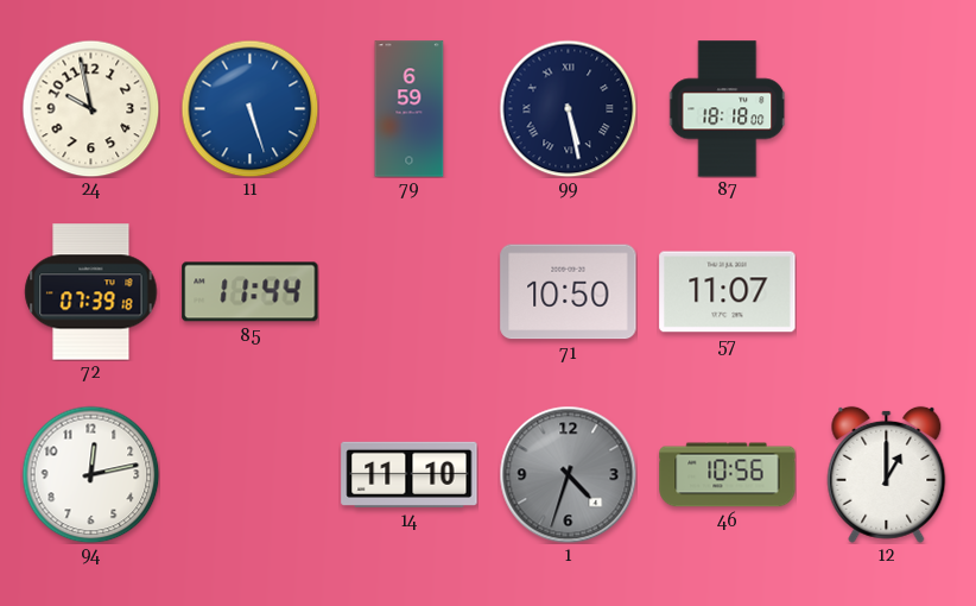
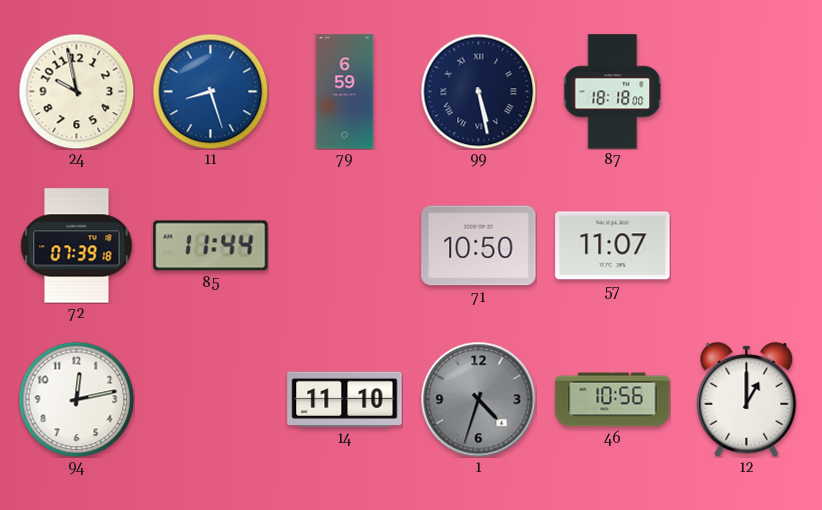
11: 5:27 -> 8:27 (210, 91)
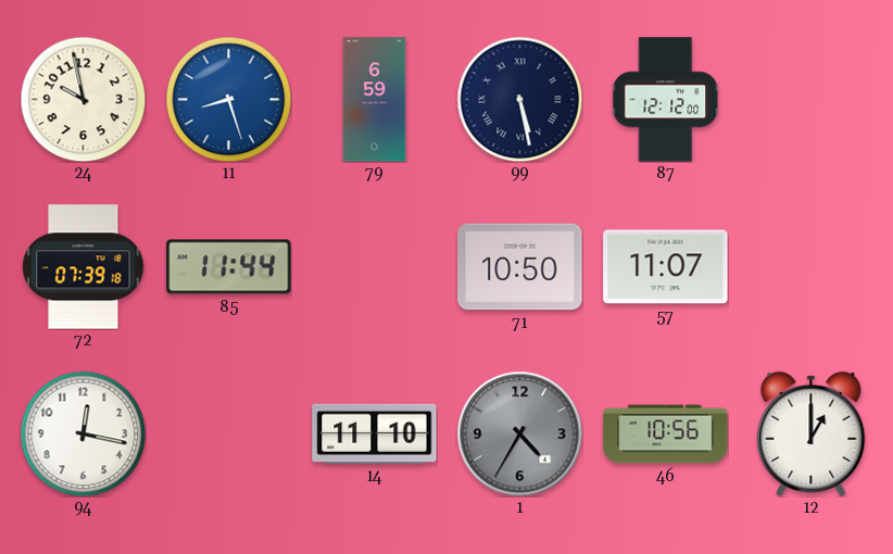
87: 18:18 -> 12:12 (666, 100)
94: 12:13 -> 12:17 (83, 433)
1: 4:33 -> 4:35 (519, 433)
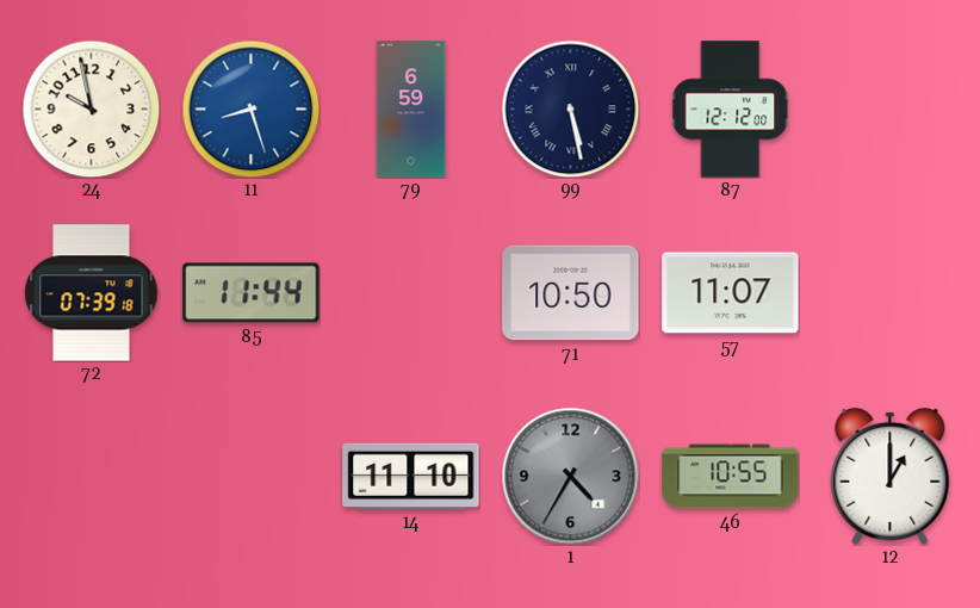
94: 12:17 -> none (83, 433)
46: 10:56 -> 10:55 (731, 477)
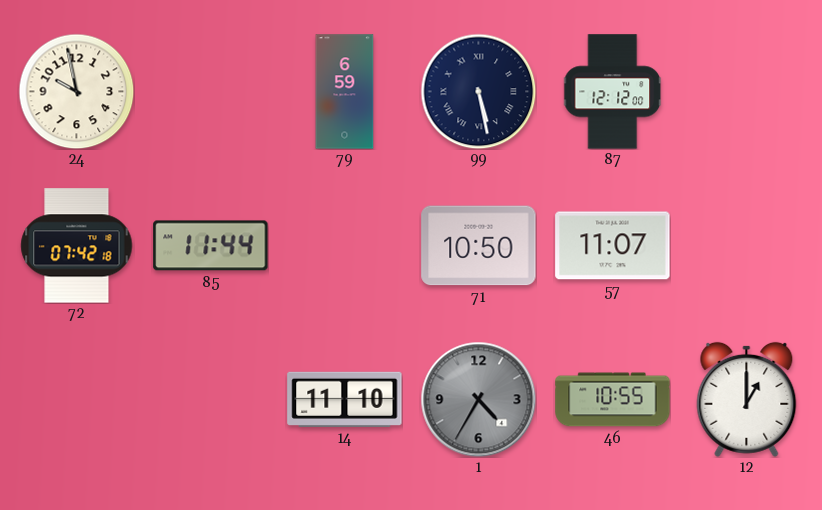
11: 8:27 -> none (250, 108)
72: 07:39 -> 07:42 (77, 246)
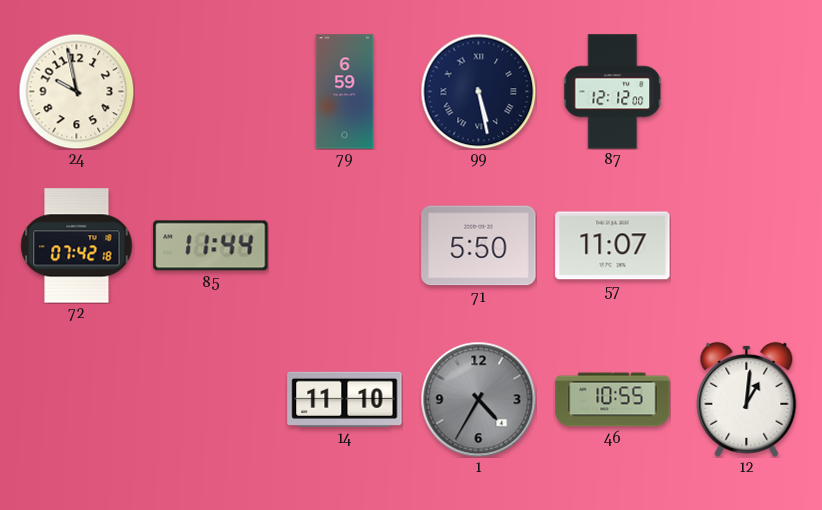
71: 10:50 -> 5:50 (479, 246)
12: 1:00 -> 1:01 (747, 399)
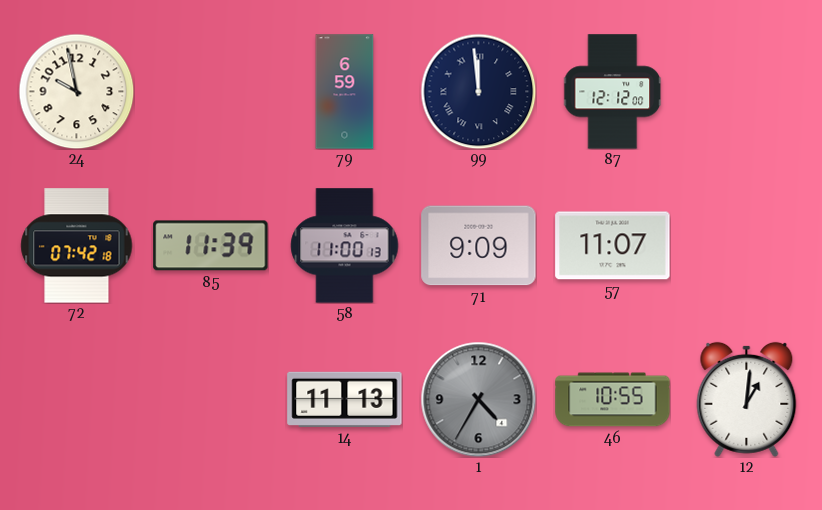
99: 5:28 -> 11:59 (478, 91)
85: 11:44 -> 11:39 (211, 246)
58: none -> 11:00 (345, 246)
71: 5:50 -> 9:09 (479, 246)
14: 11:10 -> 11:13 (345, 399)
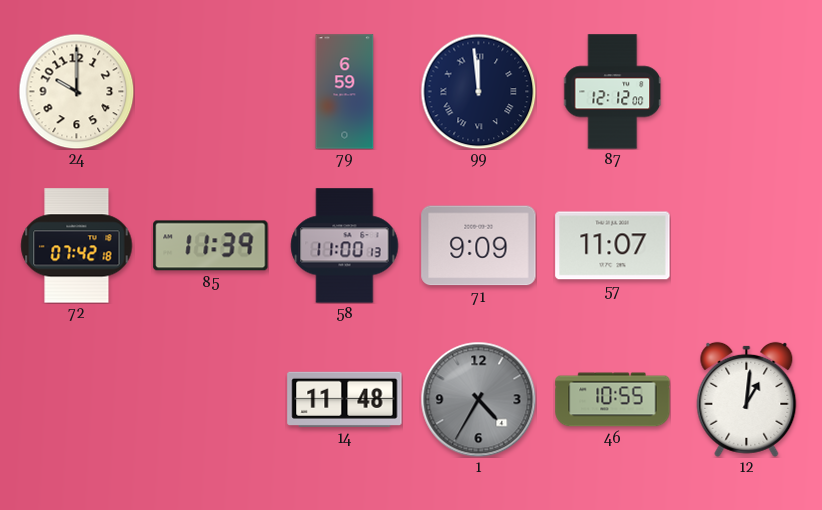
24: 9:58 -> 10:00 (76, 91)
14: 11:13 -> 11:48 (345, 399)
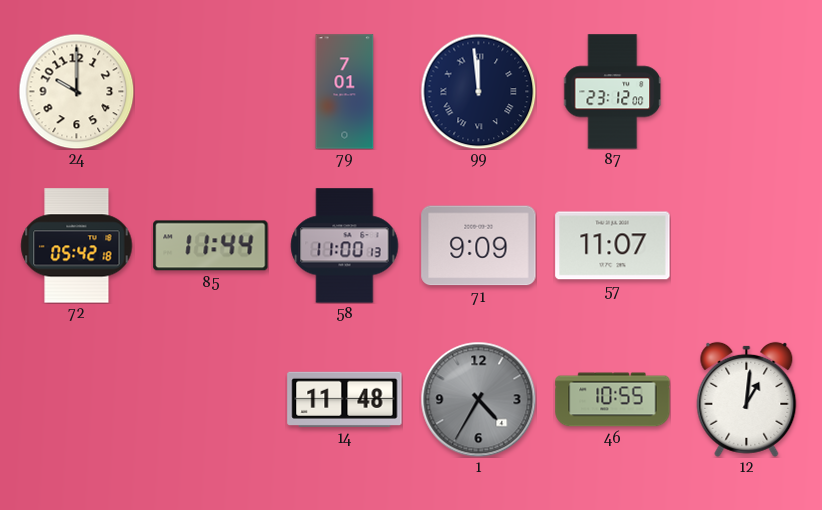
79: 6:59 -> 7:01 (345, 92)
87: 12:12 -> 23:12 (613, 92)
72: 07:42 -> 05:42 (77, 246)
85: 11:39 -> 11:44 (211, 246)
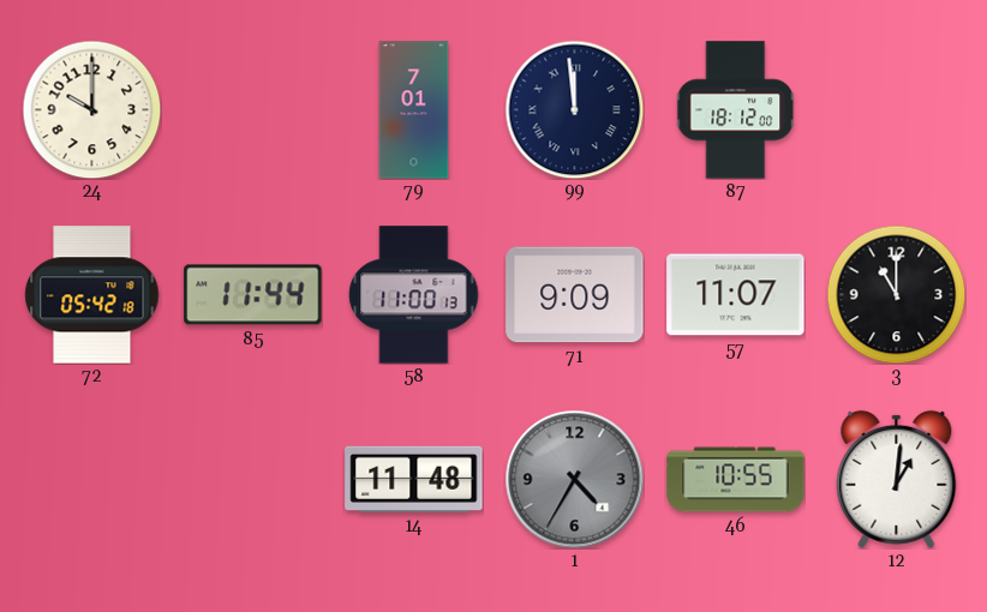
87: 23:12 -> 18:12 (736, 110)
3: none -> 11:00 (896, 294)
